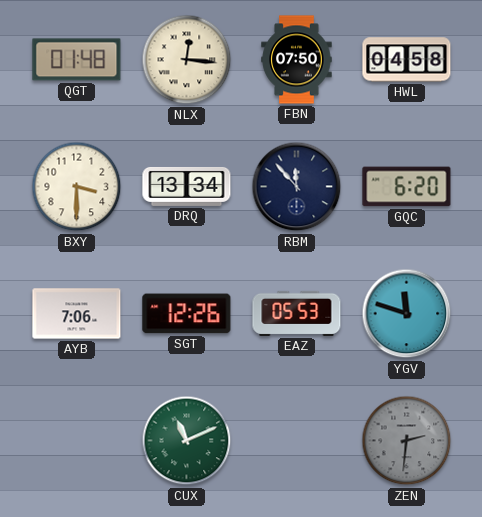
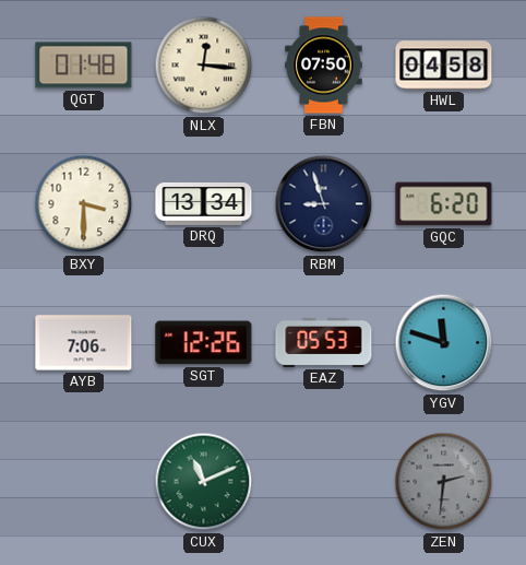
RBM: 11:53 -> 8:57 (324, 204)
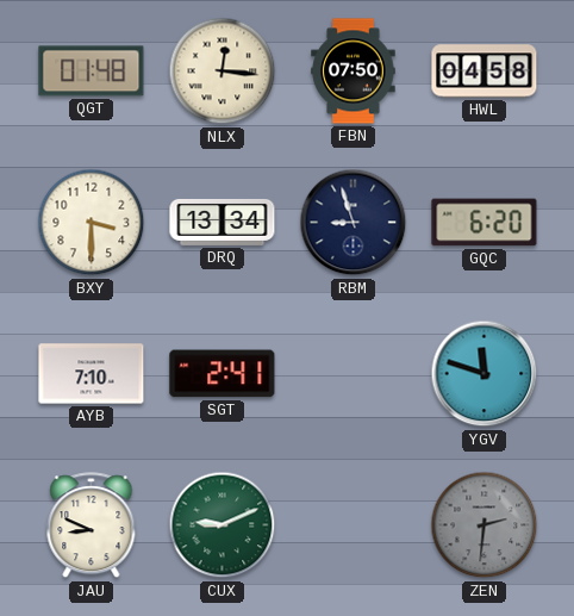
AYB: 7:06 -> 7:10 (92, 374)
SGT: 12:26 -> 2:41 (223, 374)
EAZ: 05:53 -> none (324, 342)
JAU: none -> 8:49 (92, 525)
CUX: 11:11 -> 9:11 (223, 525)
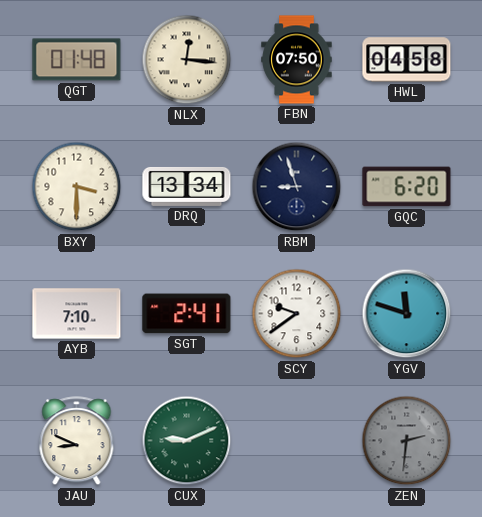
SCY: none -> 9:39 (297, 314)
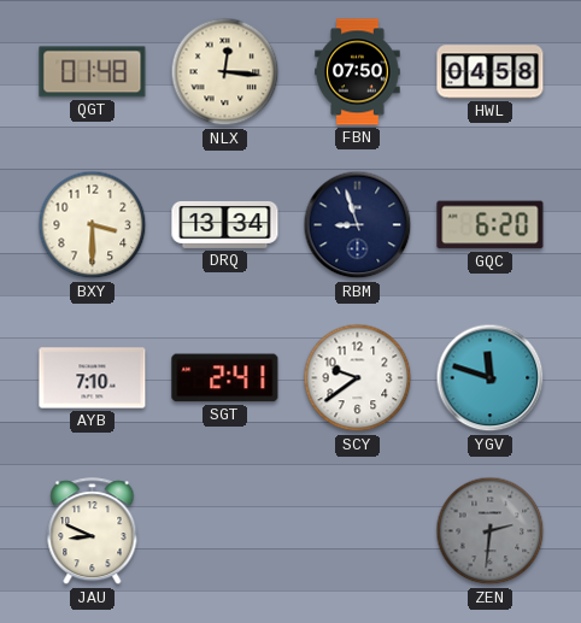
CUX: 9:11 -> none (187, 441)
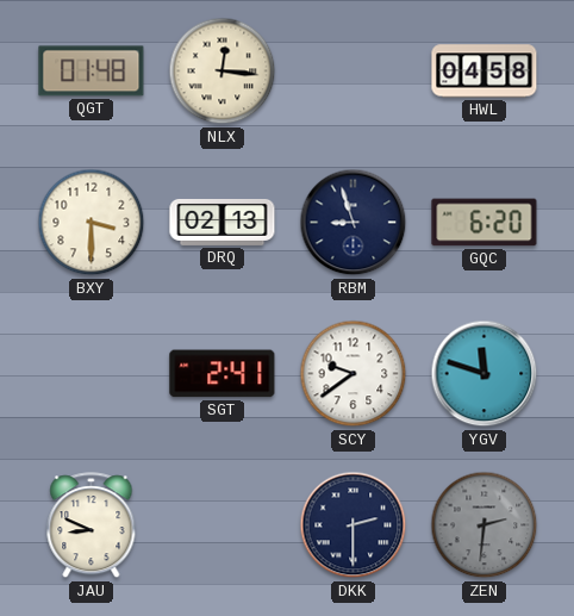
FBN: 07:50 -> none (358, 72)
DRQ: 13:34 -> 02:13 (223, 222)
AYB: 7:10 -> none (93, 378)
DKK: none -> 2:30 (354, 525)
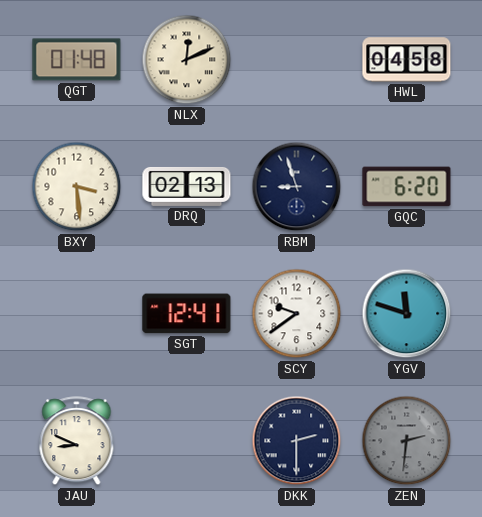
NLX: 12:16 -> 12:11 (187, 60)
BXY: 3:30 -> 3:29 (77, 187)
SGT: 2:41 -> 12:41 (187, 314)
